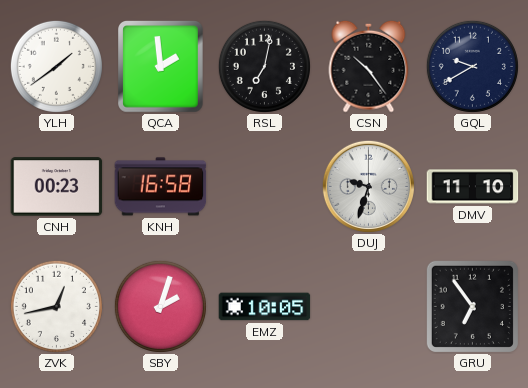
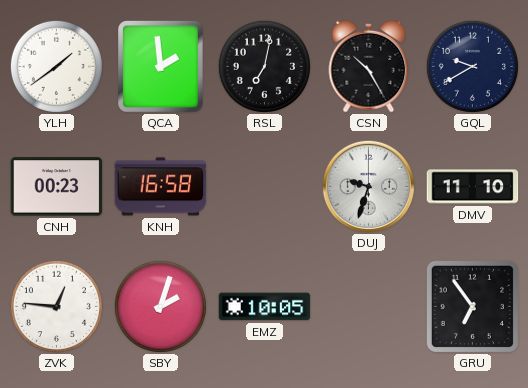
CSN: 10:24 -> 10:25 (369, 66)
ZVK: 12:43 -> 12:46 (56, 306)
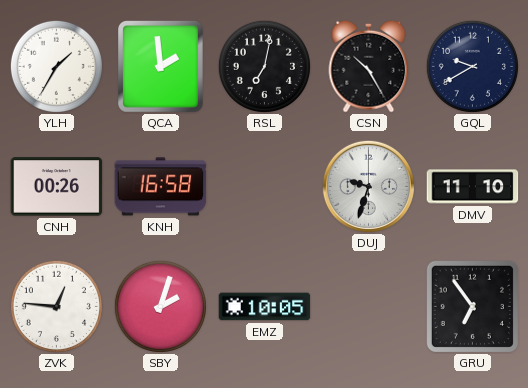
YLH: 1:39 -> 1:35 (56, 66)
CNH: 00:23 -> 00:26 (57, 187)
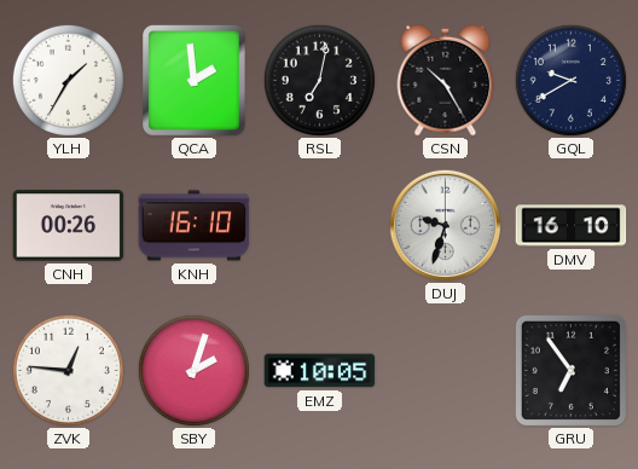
KNH: 16:58 -> 16:10 (195, 226)
DMV: 11:10 -> 16:10 (572, 226)
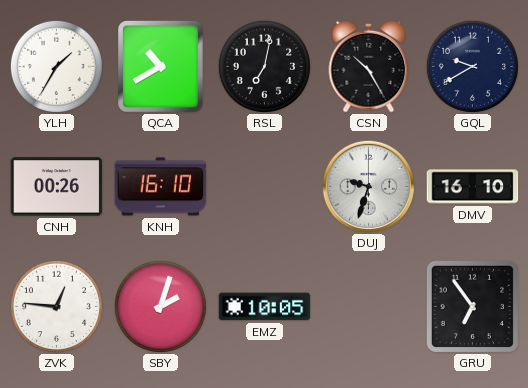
QCA: 1:59 -> 10:40 (161, 67)
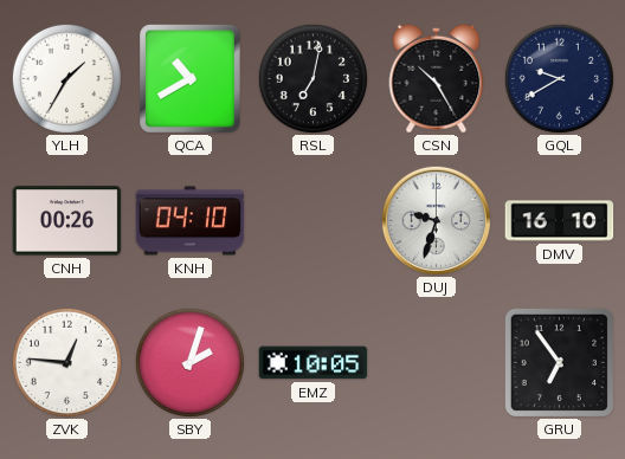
KNH: 16:10 -> 04:10 (191, 221)
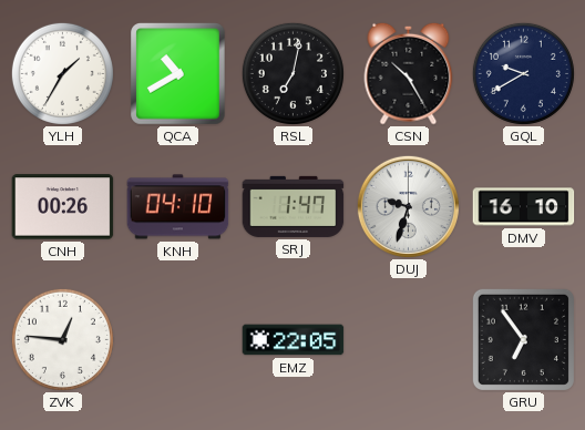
SRJ: none -> 1:47 (294, 206)
SBY: 2:03 -> none (189, 362)
EMZ: 10:05 -> 22:05 (294, 340)
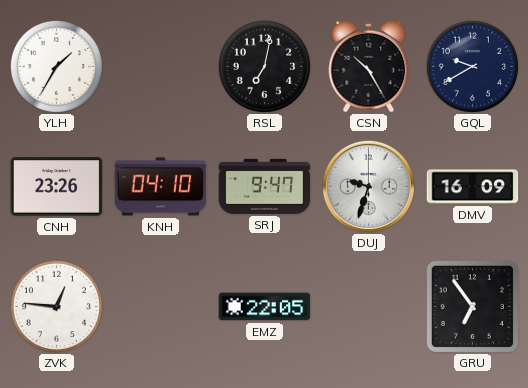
QCA: 10:40 -> none (178, 74)
CNH: 00:26 -> 23:26 (57, 187)
SRJ: 1:47 -> 9:47 (265, 186)
DMV: 16:10 -> 16:09 (473, 187)
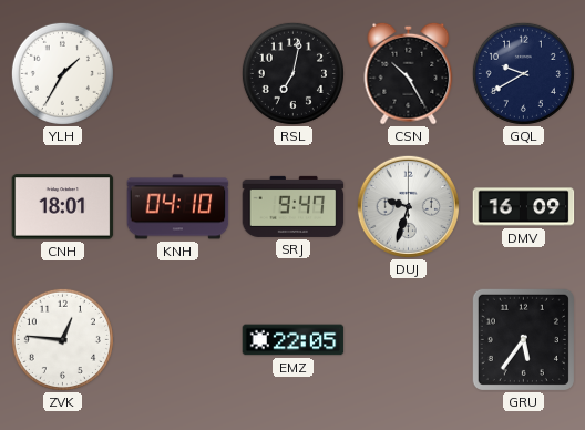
CNH: 23:26 -> 18:01 (63, 207)
GRU: 6:54 -> 5:36 (523, 339)
